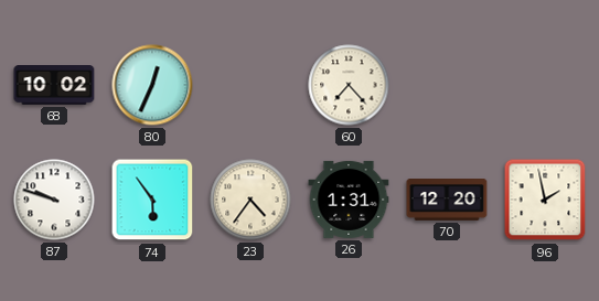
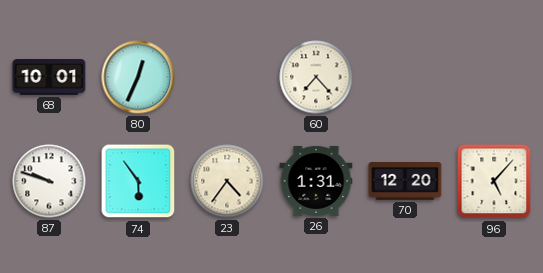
68: 10:02 -> 10:01 (49, 77)
96: 1:58 -> 5:07 (494, 181)
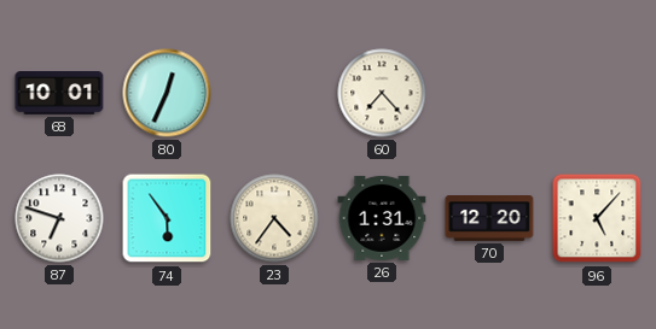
87: 9:48 -> 6:48 (59, 218)
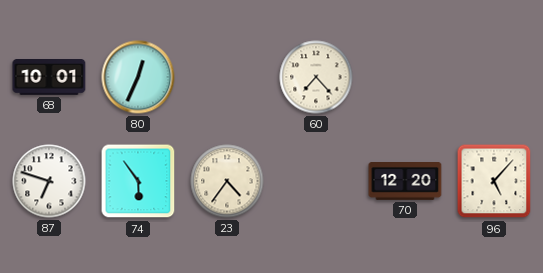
26: 1:31 -> none (382, 218)
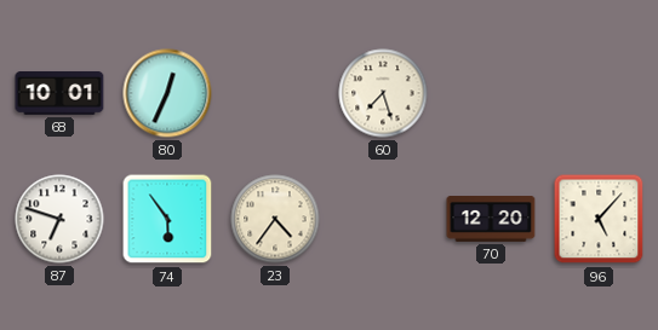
60: 7:23 -> 7:27 (383, 93)
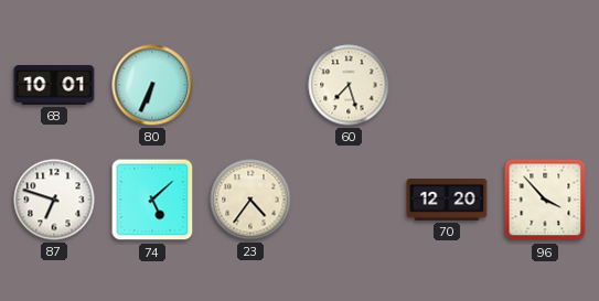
80: 12:34 -> 6:34 (152, 85)
74: 5:54 -> 5:08 (152, 200)
96: 5:07 -> 3:53 (545, 200)
